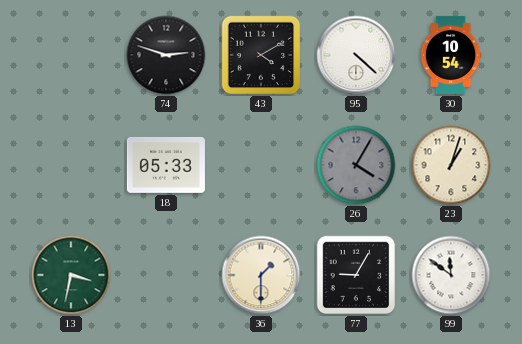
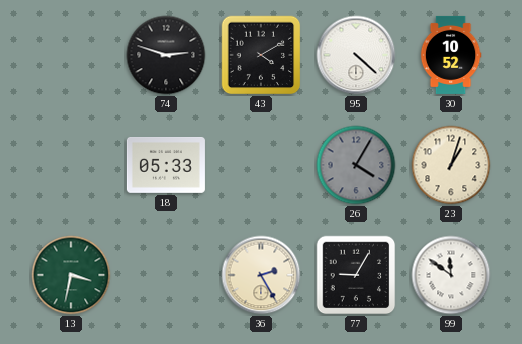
30: 10:54 -> 10:52 (451, 55)
36: 1:30 -> 2:25 (261, 275)
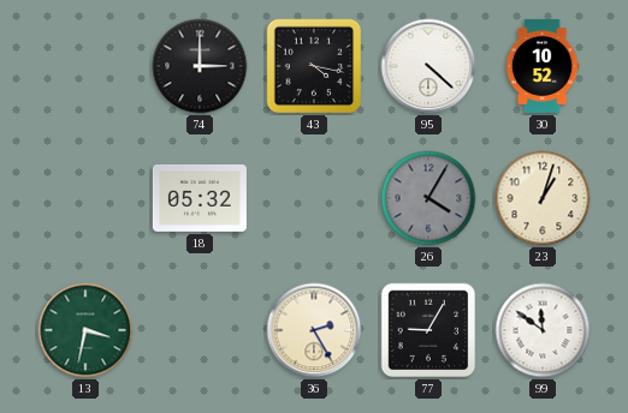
74: 2:48 -> 3:00 (200, 66)
43: 4:10 -> 4:17 (314, 66)
18: 05:33 -> 05:32 (200, 198)
